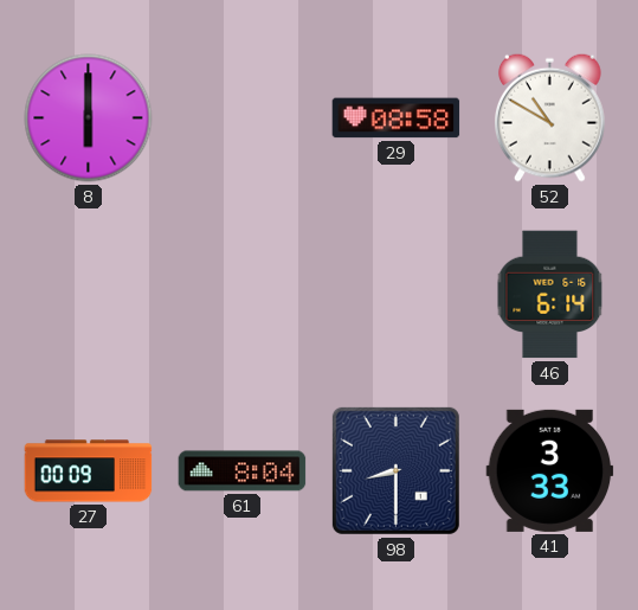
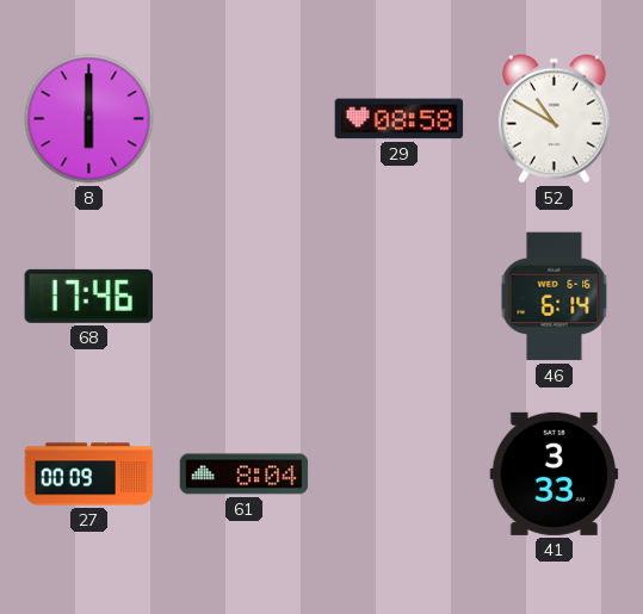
68: none -> 17:46 (88, 296)
98: 8:30 -> none (395, 470)
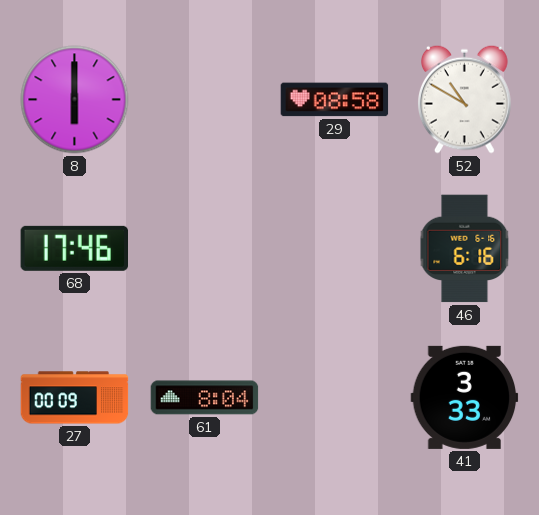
46: 6:14 -> 6:16 (465, 249)
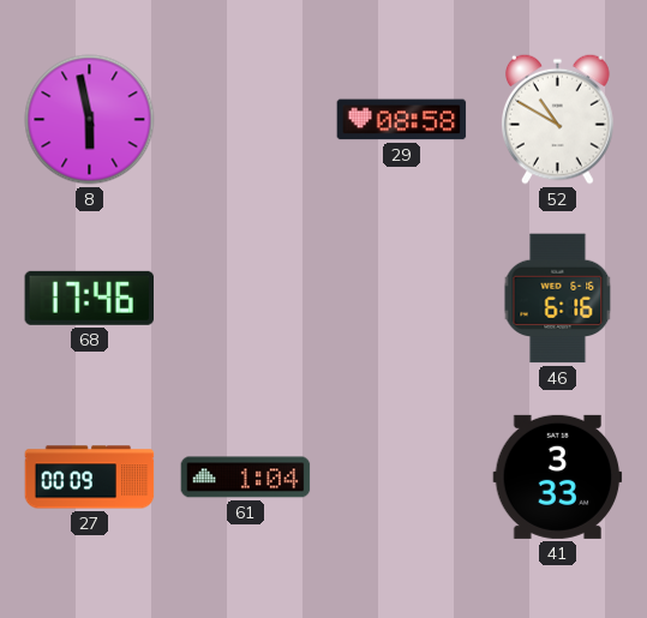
8: 6:00 -> 5:58 (90, 120)
61: 8:04 -> 1:04 (246, 478)
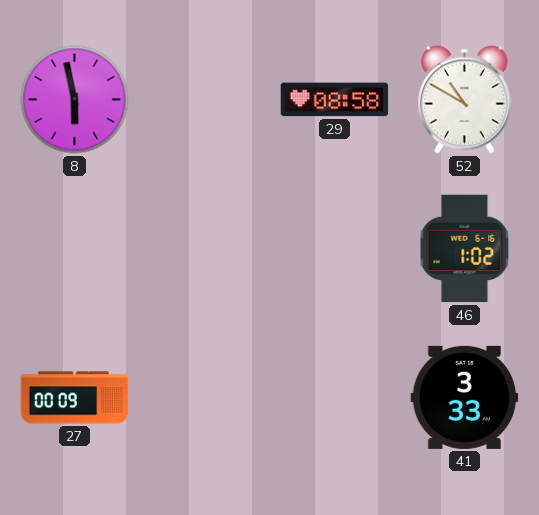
68: 17:46 -> none (89, 298)
46: 6:16 -> 1:02 (465, 249)
61: 1:04 -> none (246, 478)
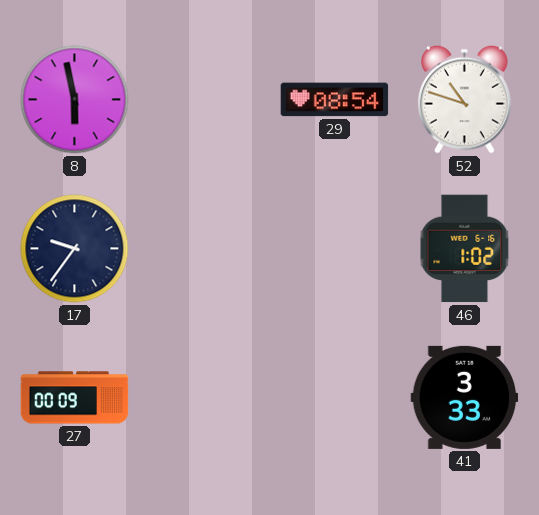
29: 08:58 -> 08:54 (335, 100)
52: 10:50 -> 10:48 (465, 99)
17: none -> 9:36 (75, 249)
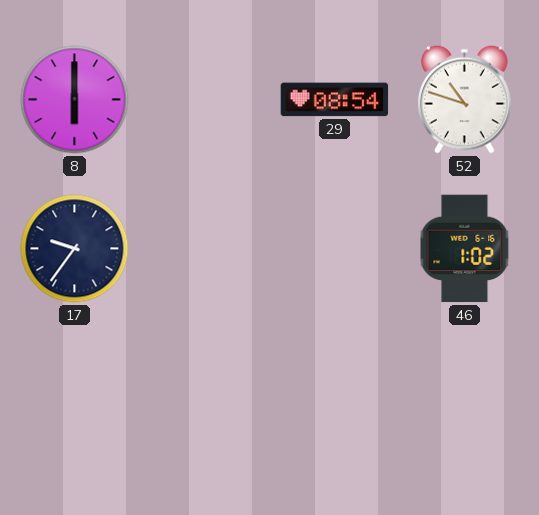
8: 5:58 -> 6:00 (75, 100)
27: 00:09 -> none (75, 398)
41: 3:33 -> none (465, 397)
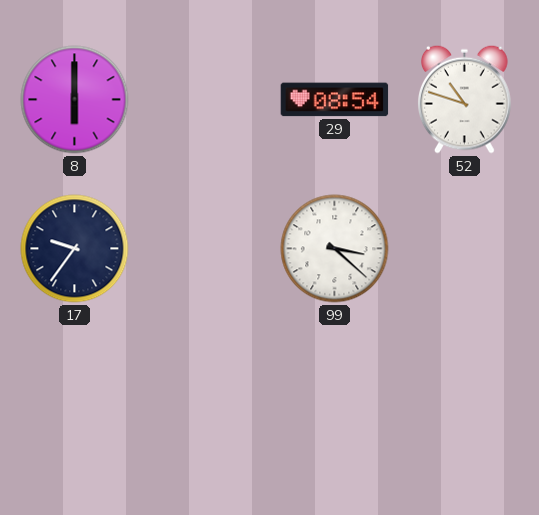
99: none -> 3:22 (335, 249)
46: 1:02 -> none (465, 249)
